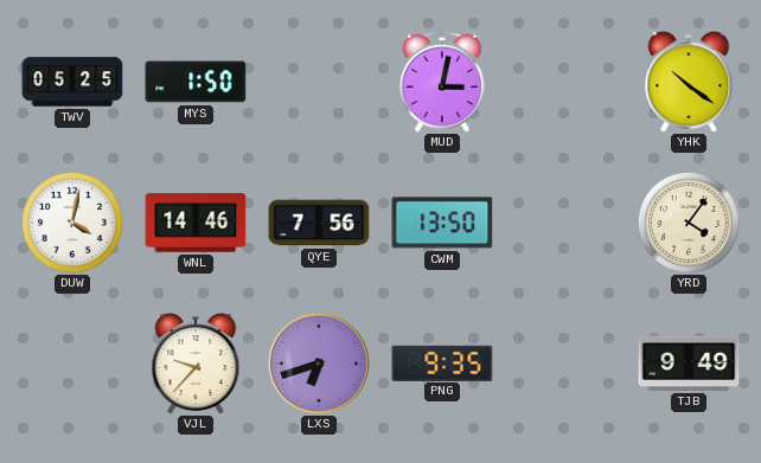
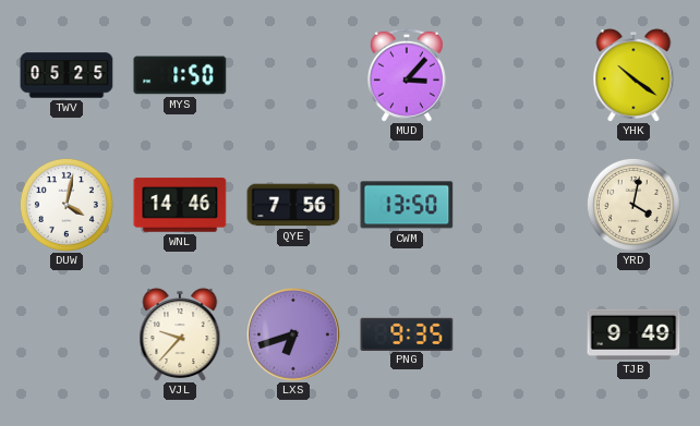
MUD: 3:02 -> 3:07 (407, 75)
YRD: 4:06 -> 4:02 (633, 205)
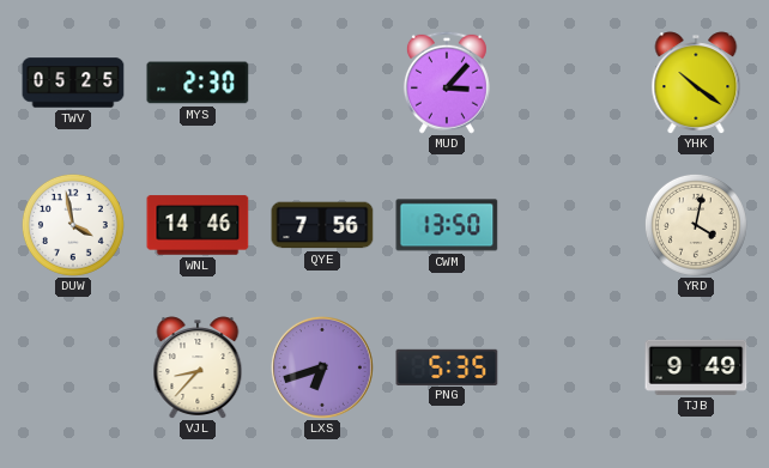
MYS: 1:50 -> 2:30 (198, 83)
DUW: 4:02 -> 3:58 (73, 225)
VJL: 9:37 -> 8:37 (198, 367)
PNG: 9:35 -> 5:35 (447, 366)
